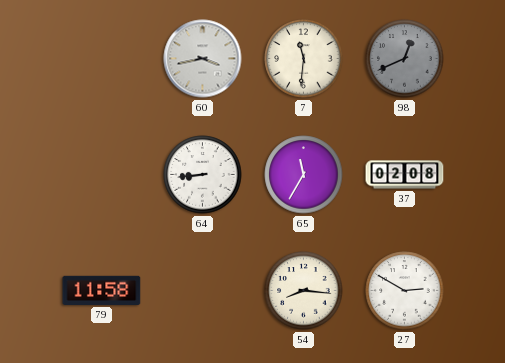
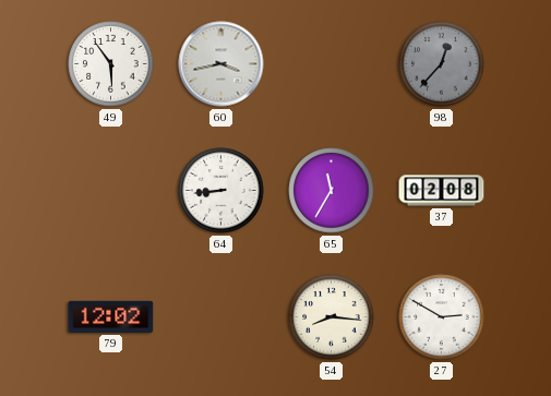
49: none -> 5:54 (111, 64)
7: 11:31 -> none (304, 59)
98: 12:41 -> 12:37 (442, 64)
79: 11:58 -> 12:02 (111, 316)
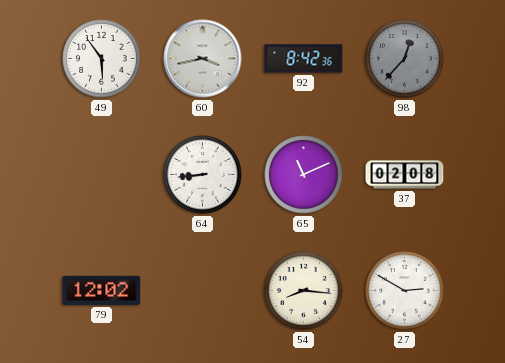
92: none -> 8:42 (304, 59)
65: 11:35 -> 11:11 (304, 175)
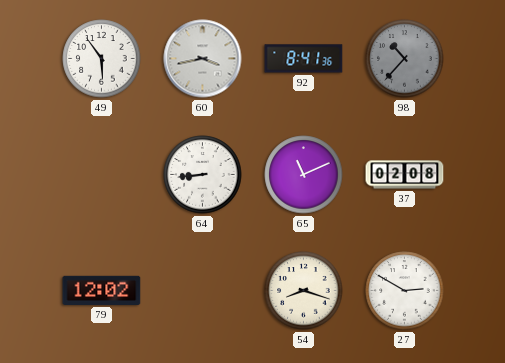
92: 8:42 -> 8:41 (304, 59)
98: 12:37 -> 10:37 (405, 59)
54: 8:16 -> 8:18 (304, 291)
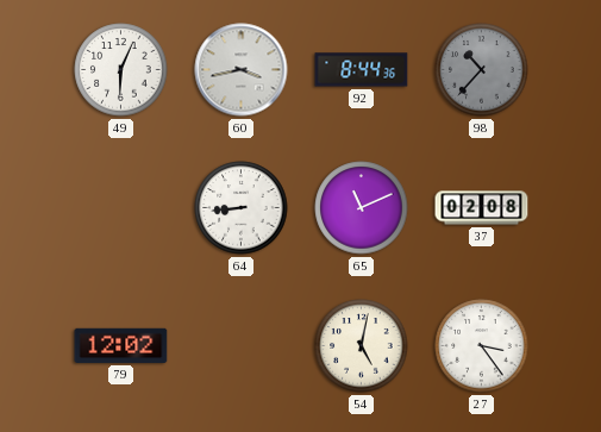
49: 5:54 -> 6:04 (121, 70)
92: 8:41 -> 8:44 (362, 70)
54: 8:18 -> 5:02 (362, 346)
27: 2:50 -> 3:24 (482, 346)
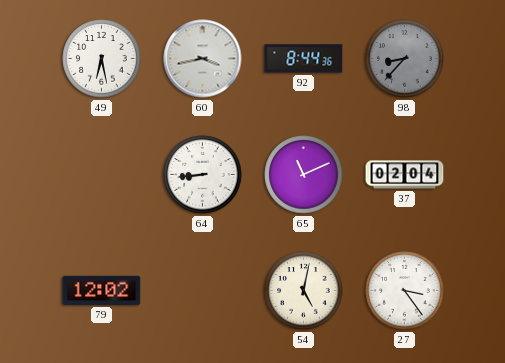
49: 6:04 -> 6:28 (102, 59)
98: 10:37 -> 8:37 (405, 59)
37: 02:08 -> 02:04 (405, 175)
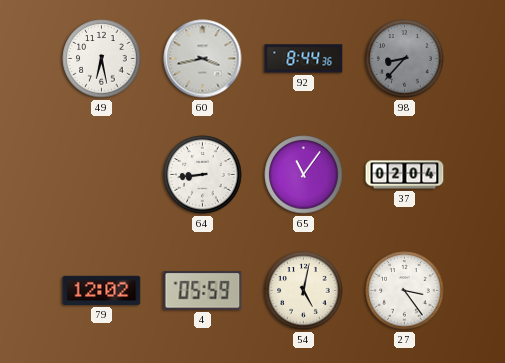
65: 11:11 -> 11:06 (304, 175)
4: none -> 05:59 (203, 291)
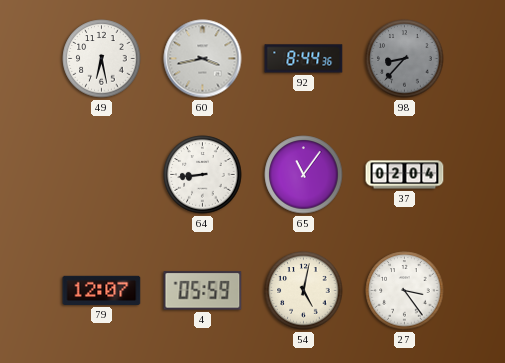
79: 12:02 -> 12:07 (102, 290)
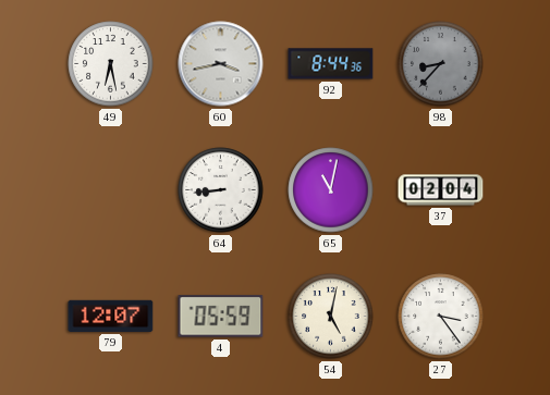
65: 11:06 -> 11:02 (331, 190)
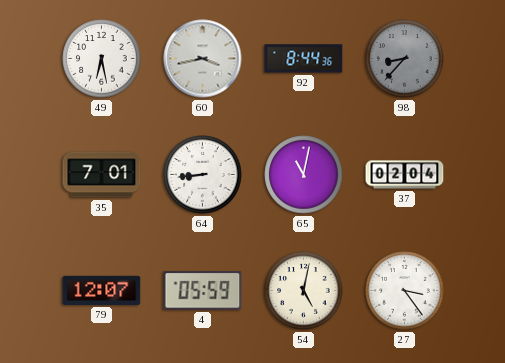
35: none -> 7:01 (102, 175)
